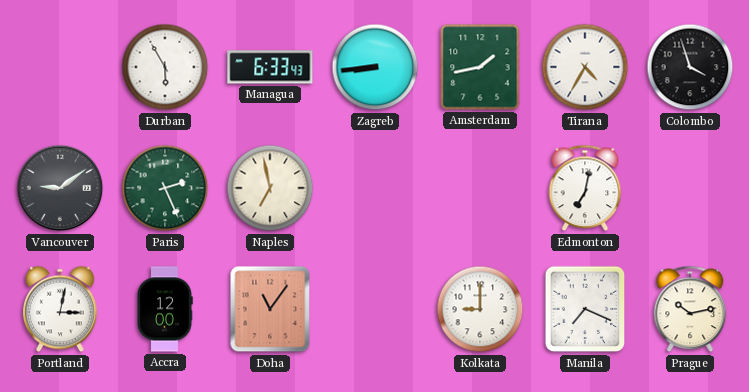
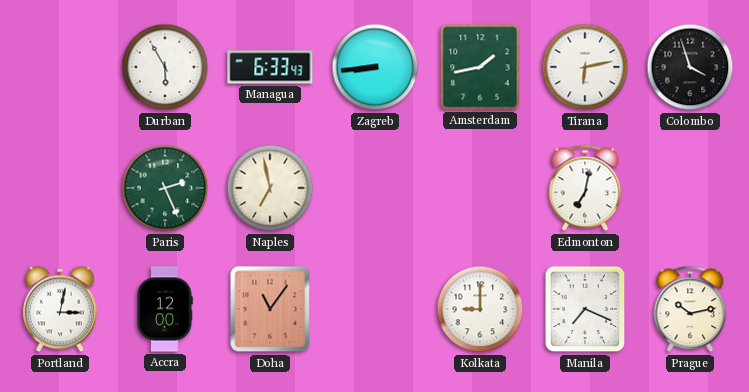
Tirana: 4:35 -> 6:13 (585, 67)
Vancouver: 9:09 -> none (60, 188)
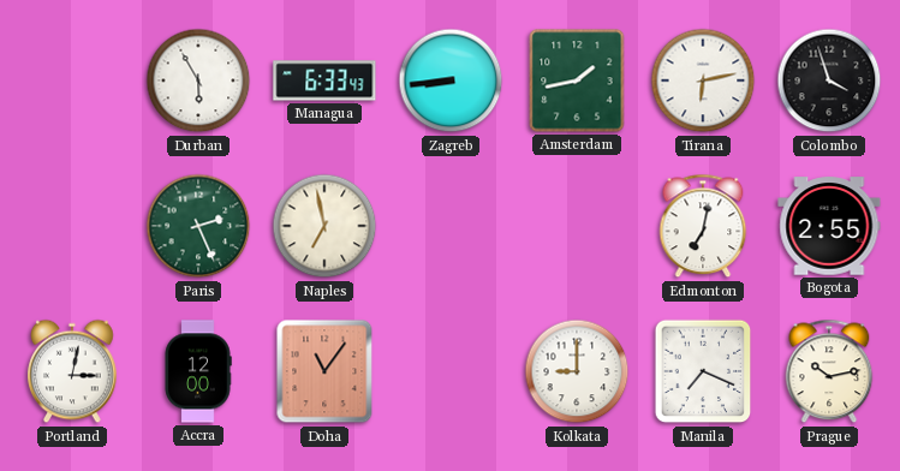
Bogota: none -> 2:55 (829, 226)
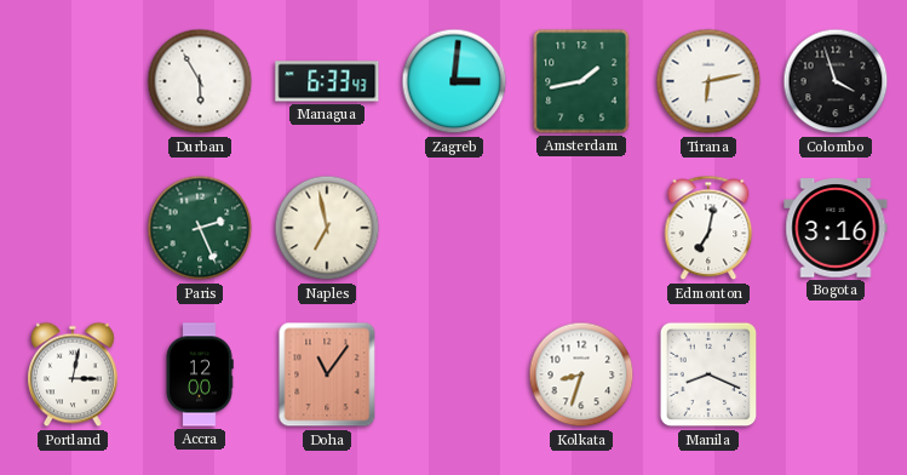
Zagreb: 8:44 -> 3:01 (454, 81)
Bogota: 2:55 -> 3:16 (836, 228)
Kolkata: 9:00 -> 8:33 (581, 374)
Manila: 7:19 -> 8:19 (708, 374)
Prague: 10:13 -> none (829, 371)
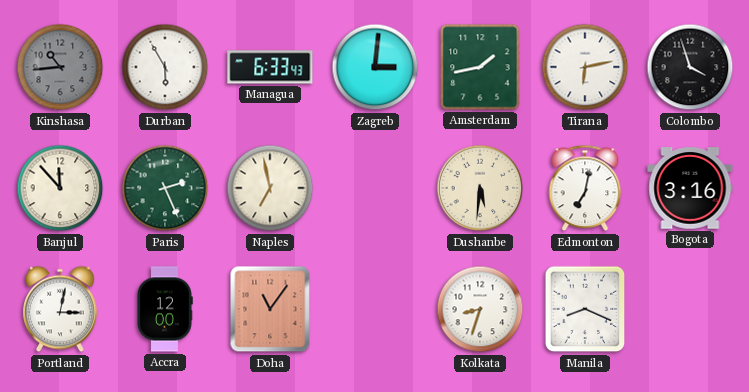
Kinshasa: none -> 10:44 (60, 67)
Banjul: none -> 11:53 (60, 188)
Dushanbe: none -> 5:31 (480, 188)
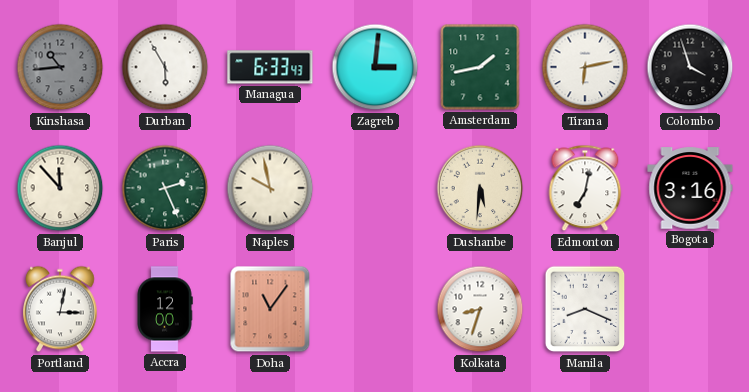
Naples: 6:58 -> 9:58 (270, 188)
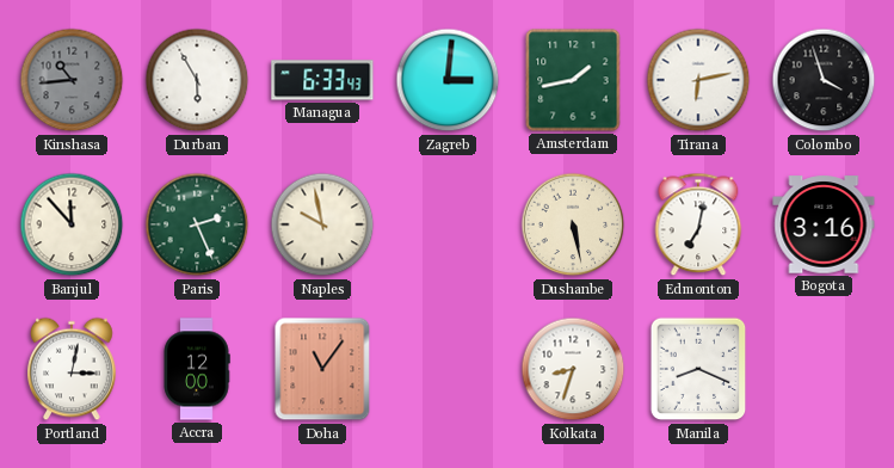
Dushanbe: 5:31 -> 5:28 (573, 224)
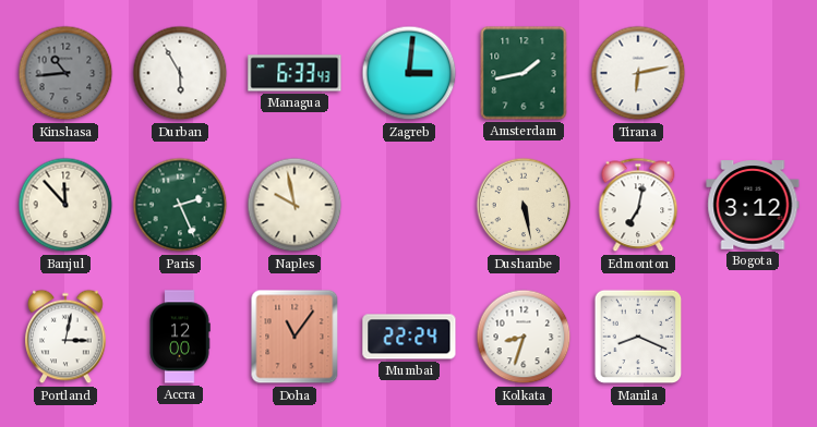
Colombo: 3:57 -> none (824, 80)
Bogota: 3:16 -> 3:12 (753, 205)
Mumbai: none -> 22:24 (409, 337)
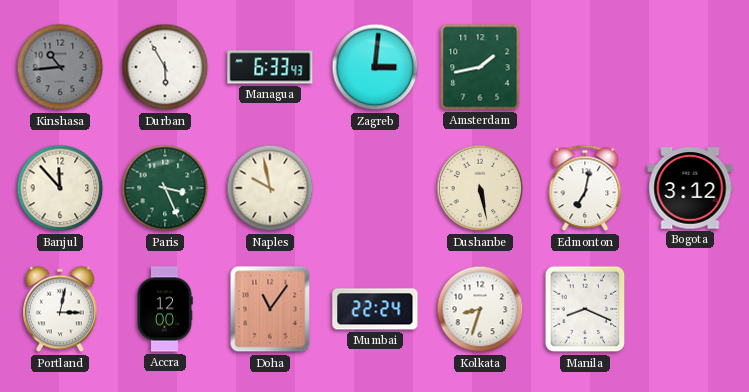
Tirana: 6:13 -> none (638, 73)
Paris: 2:26 -> 3:26 (165, 188)
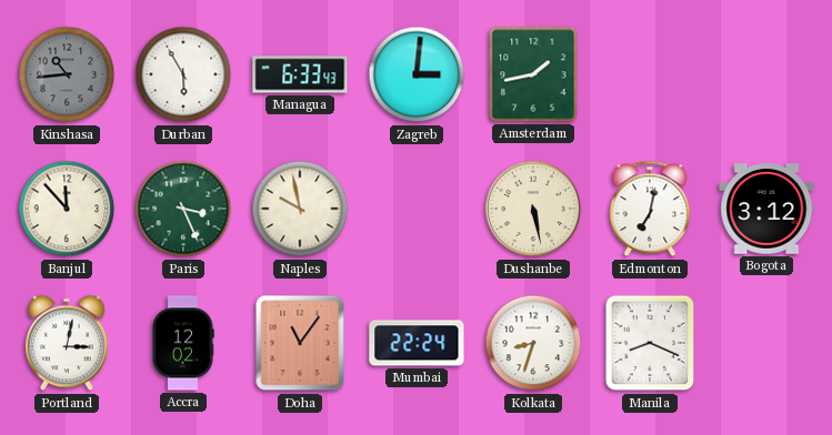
Accra: 12:00 -> 12:02 (183, 343)
